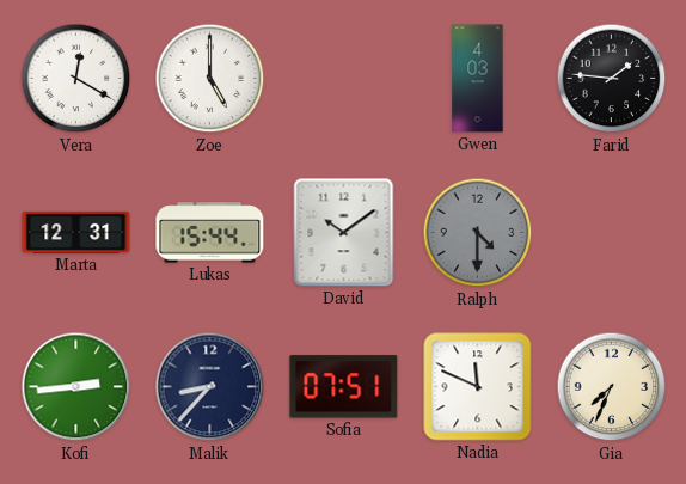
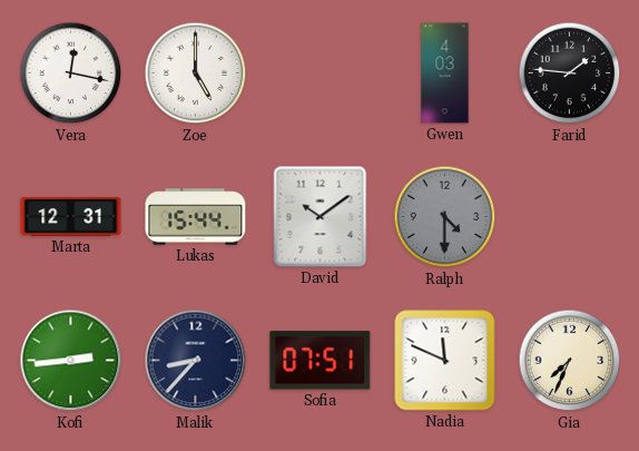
Vera: 12:20 -> 12:17 (71, 73)
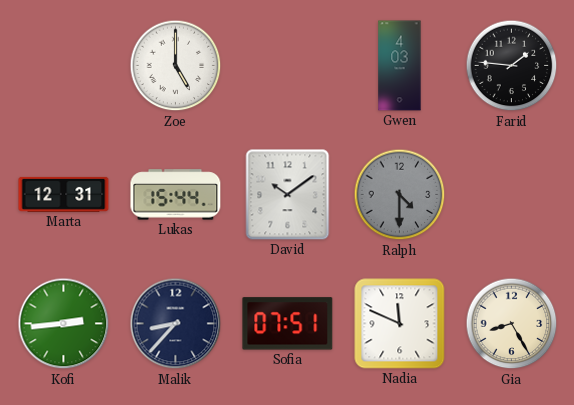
Vera: 12:17 -> none (71, 73)
Gia: 7:34 -> 8:25 (512, 324)
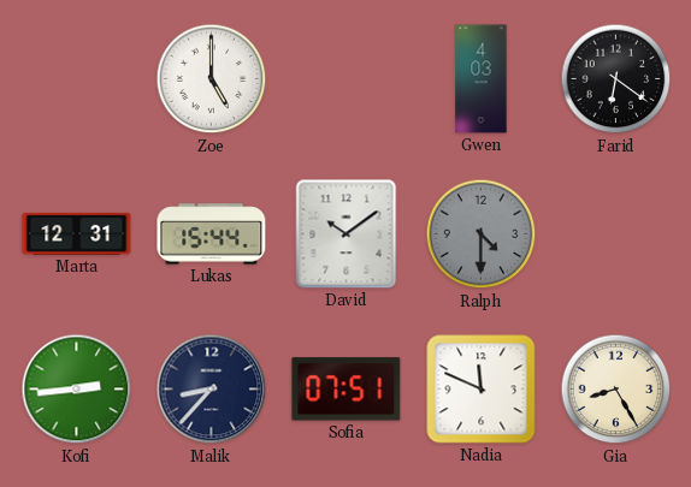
Farid: 1:46 -> 6:21 (616, 79)
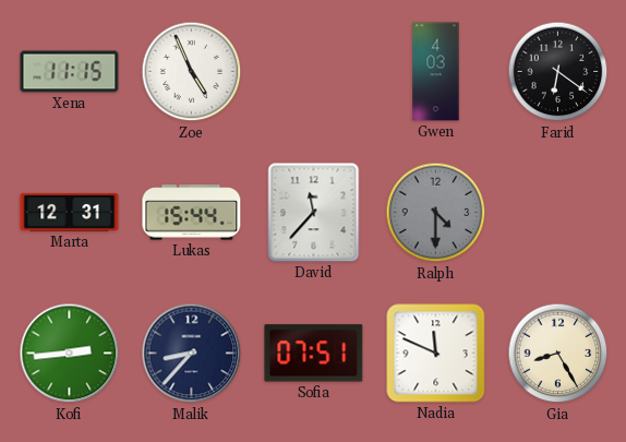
Xena: none -> 11:15 (70, 72)
Zoe: 5:00 -> 4:56 (192, 72)
David: 10:09 -> 11:37 (314, 213)
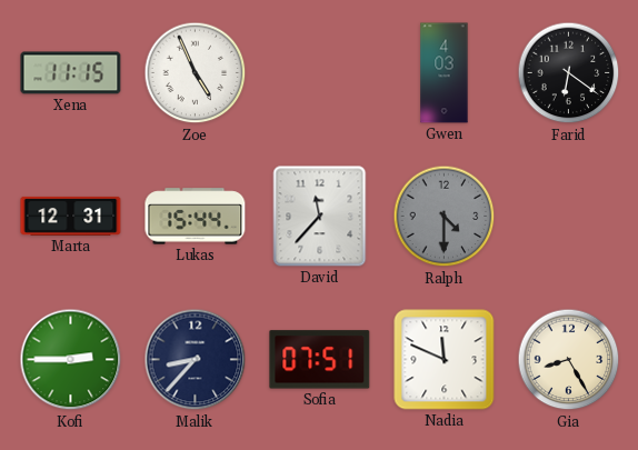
Kofi: 2:44 -> 2:45 (71, 360)
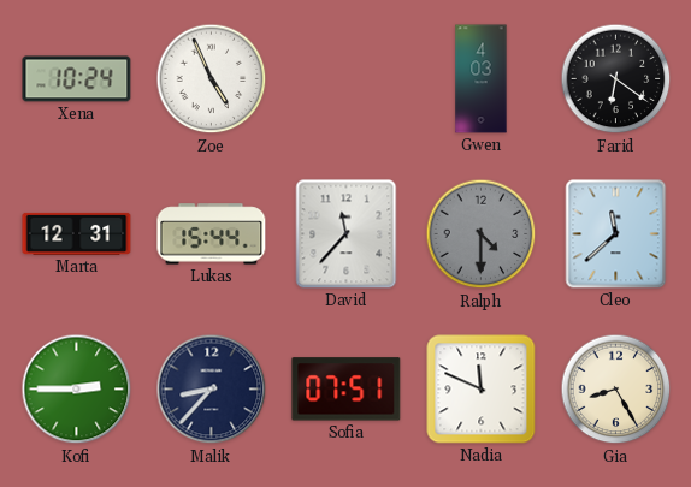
Xena: 11:15 -> 10:24 (77, 79)
Cleo: none -> 11:38 (616, 234)
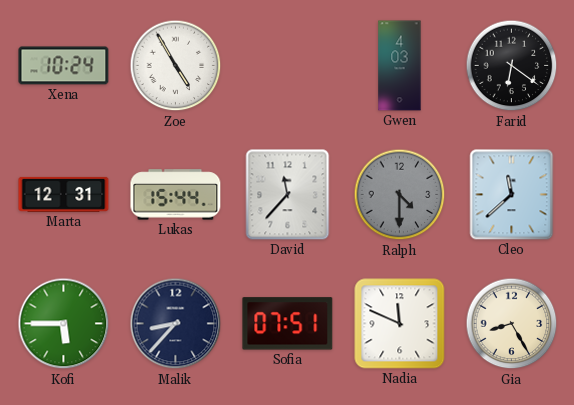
Zoe: 4:56 -> 4:55 (176, 66)
Kofi: 2:45 -> 5:45 (64, 324)
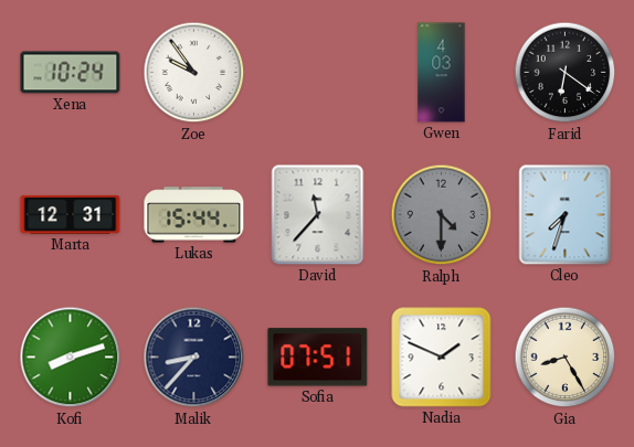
Zoe: 4:55 -> 9:54 (194, 73)
Cleo: 11:38 -> 7:33 (566, 215)
Kofi: 5:45 -> 8:12 (71, 358)
Nadia: 11:49 -> 1:49 (442, 358)
